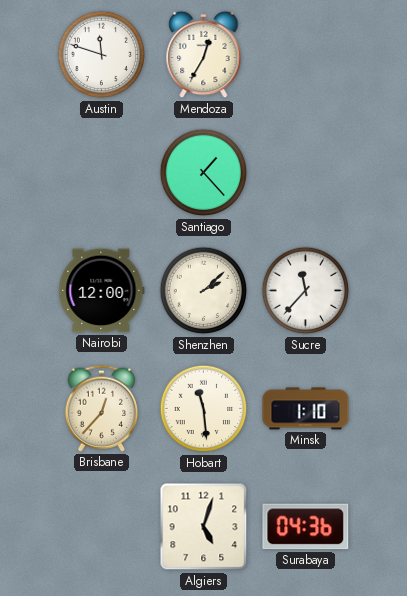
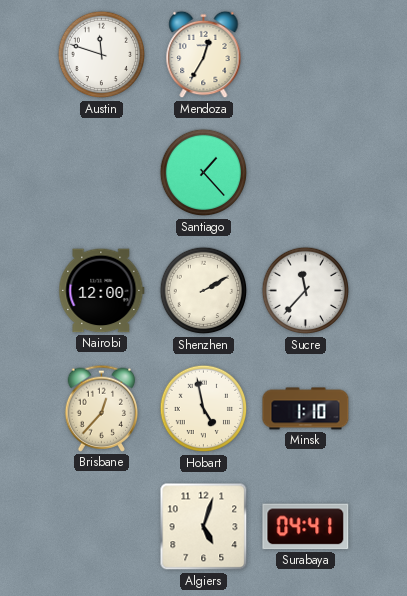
Shenzhen: 2:08 -> 2:10 (204, 291)
Hobart: 11:29 -> 4:58 (204, 409)
Surabaya: 04:36 -> 04:41 (306, 527)
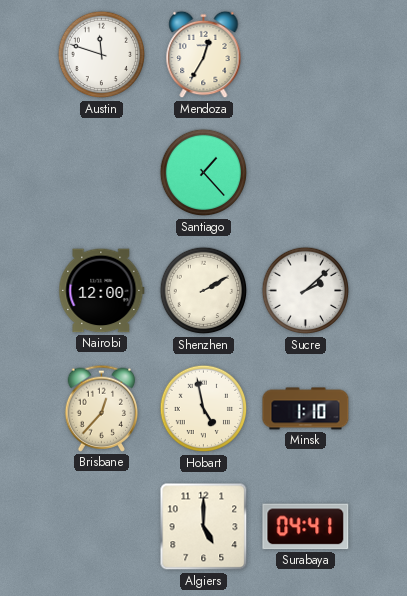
Sucre: 11:37 -> 2:08 (306, 291)
Algiers: 5:03 -> 5:00 (204, 527)
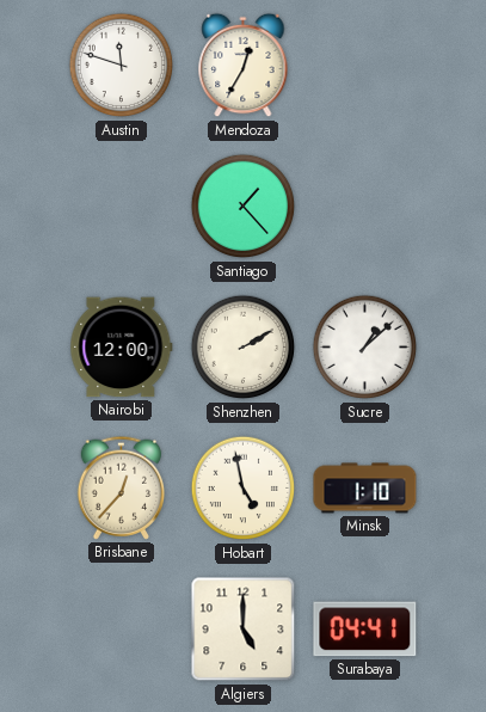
Sucre: 2:08 -> 1:08 (365, 348)
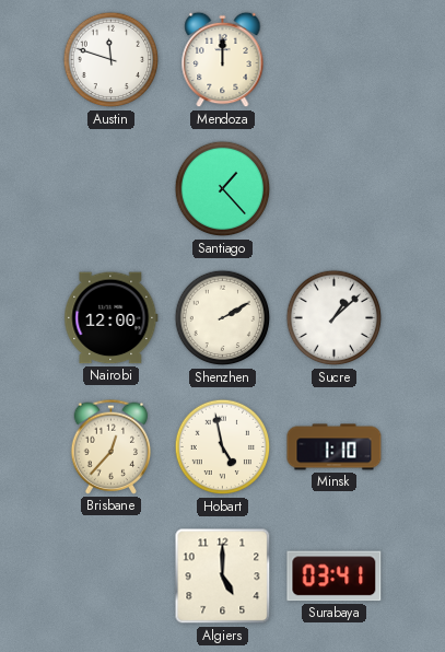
Mendoza: 12:35 -> 12:00 (223, 60)
Surabaya: 04:41 -> 03:41 (335, 577)
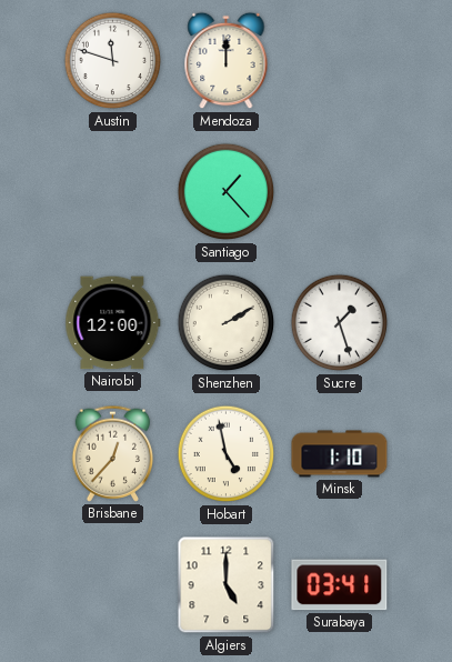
Sucre: 1:08 -> 1:27 (340, 323)
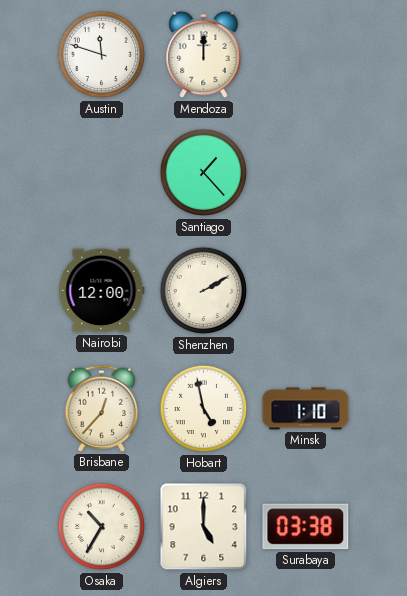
Sucre: 1:27 -> none (340, 323)
Osaka: none -> 10:35 (102, 527)
Surabaya: 03:41 -> 03:38 (306, 527)
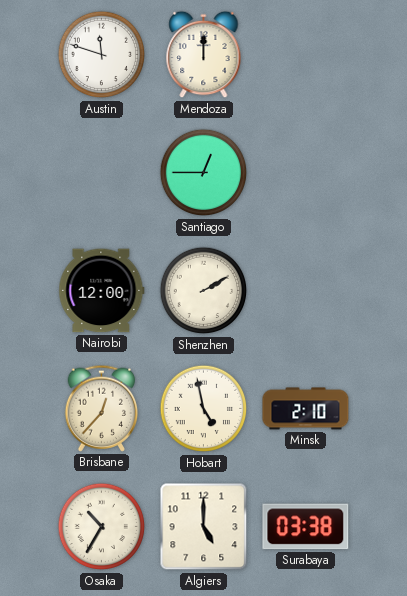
Santiago: 1:23 -> 12:45 (204, 173)
Minsk: 1:10 -> 2:10 (306, 409)
